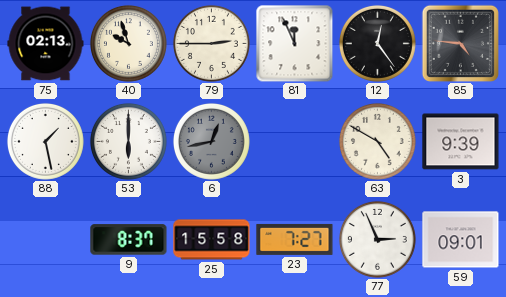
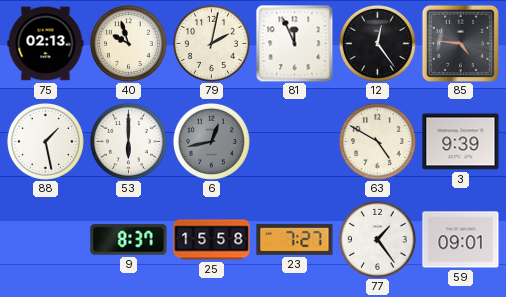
79: 2:45 -> 2:02 (211, 43)
77: 2:56 -> 1:24 (377, 239)
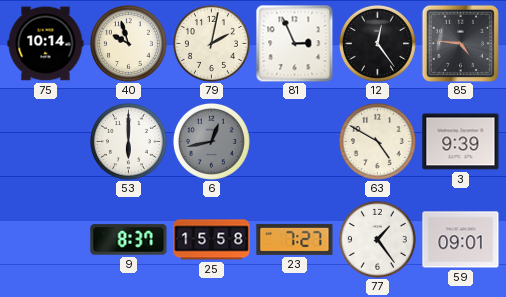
75: 02:13 -> 10:14 (46, 44)
81: 11:56 -> 2:56 (294, 43)
88: 1:28 -> none (45, 141)
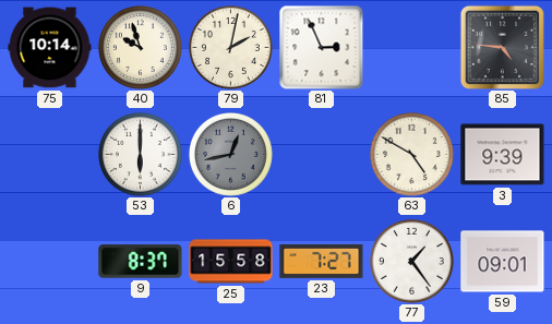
12: 12:24 -> none (377, 43)
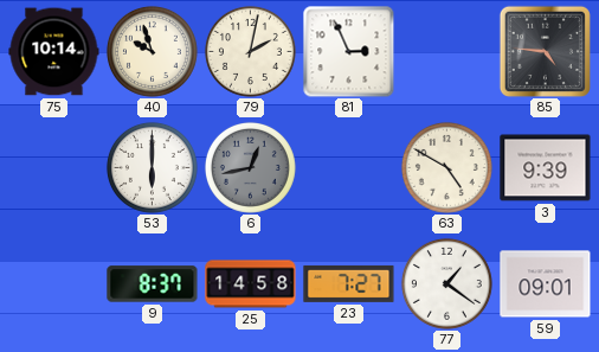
25: 15:58 -> 14:58 (251, 284)
77: 1:24 -> 1:21 (446, 283)
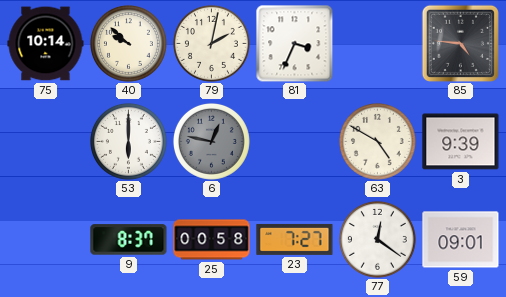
40: 9:57 -> 9:52 (128, 43)
81: 2:56 -> 3:34 (294, 43)
6: 12:43 -> 12:47 (211, 141)
25: 14:58 -> 00:58 (212, 240)
77: 1:21 -> 12:21 (377, 239)
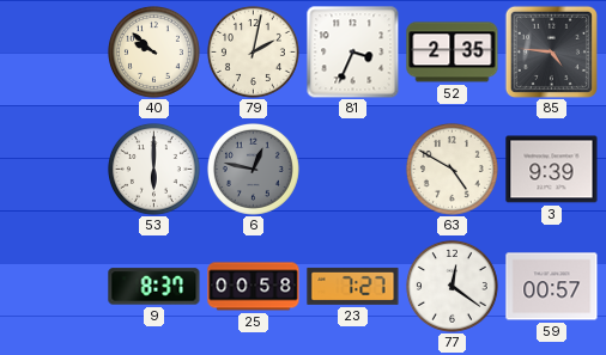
75: 10:14 -> none (46, 44)
52: none -> 2:35 (453, 53)
59: 09:01 -> 00:57 (552, 287)
